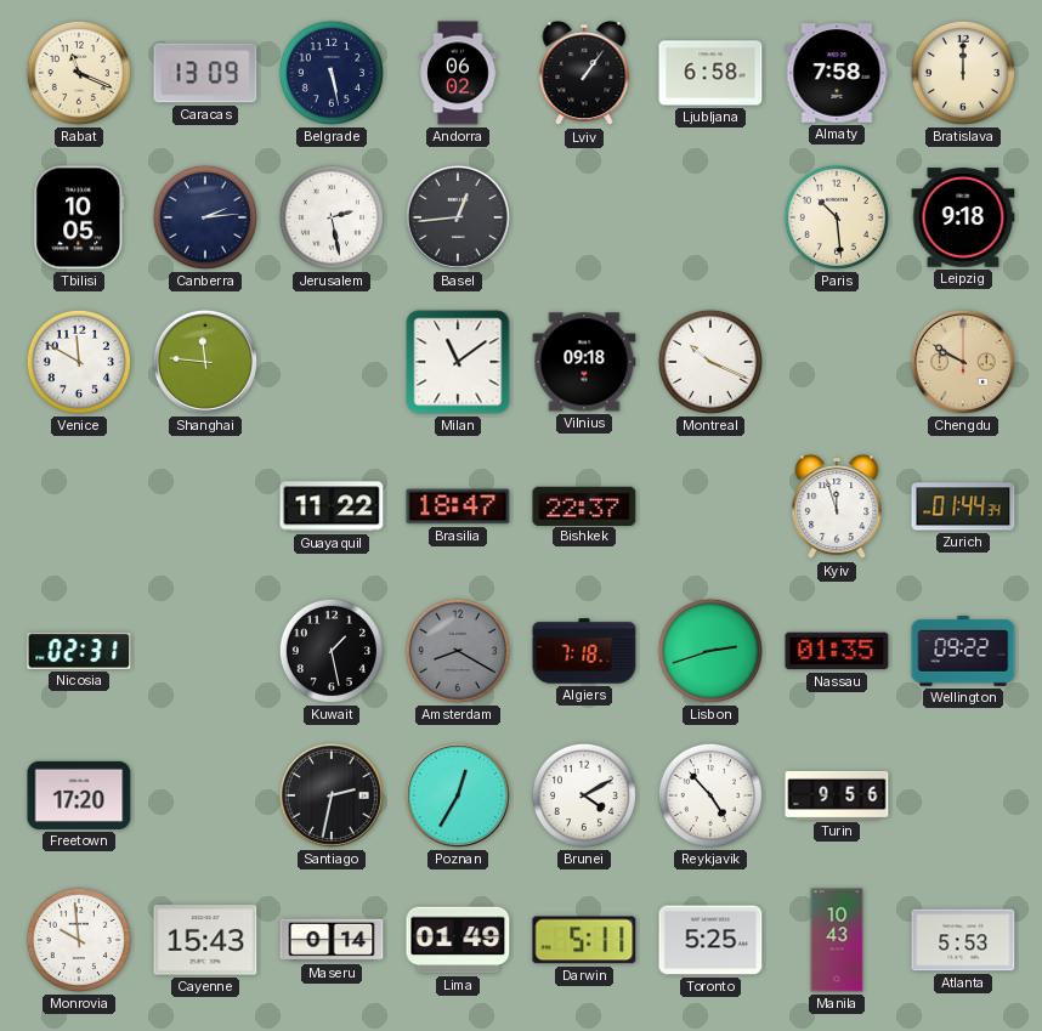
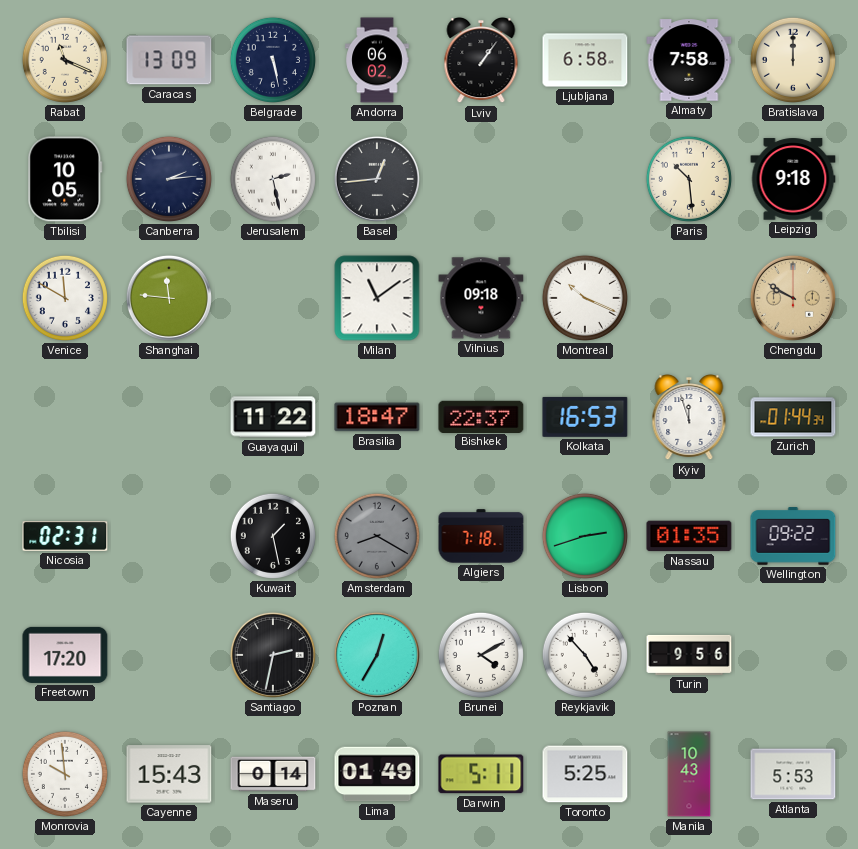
Kolkata: none -> 16:53 (585, 417)
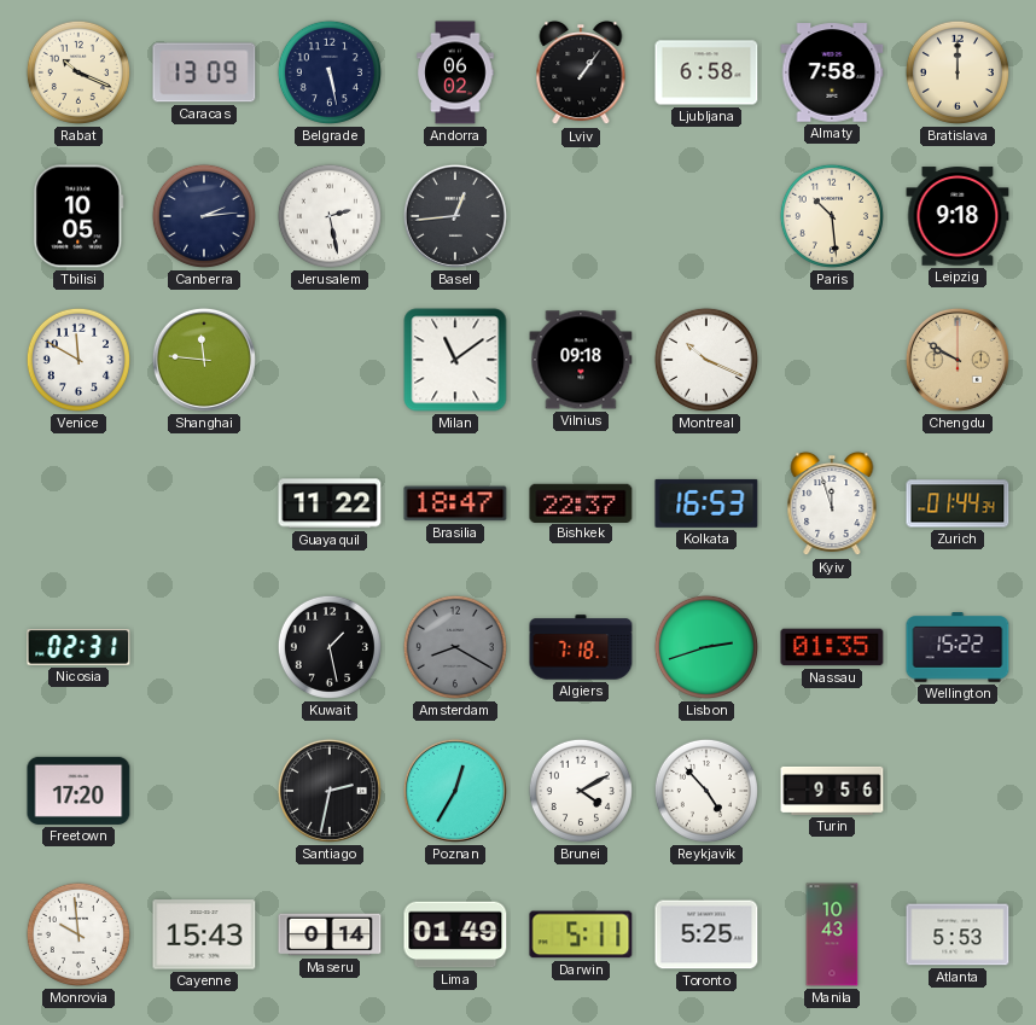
Rabat: 11:19 -> 10:19 (78, 72)
Wellington: 09:22 -> 15:22 (958, 647)
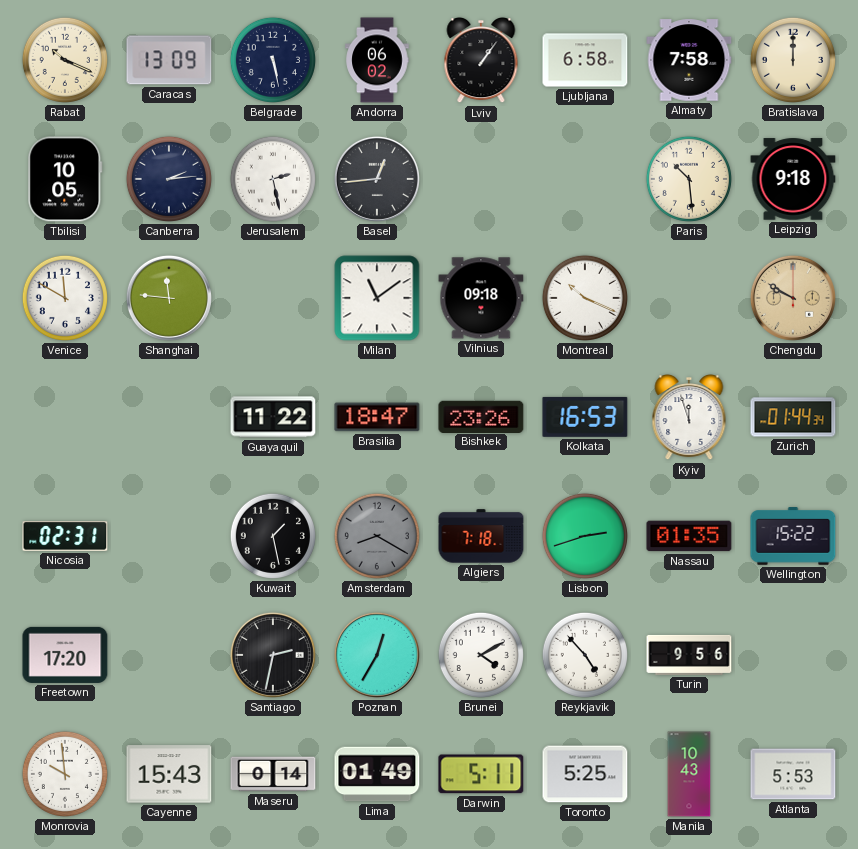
Bishkek: 22:37 -> 23:26 (481, 416)
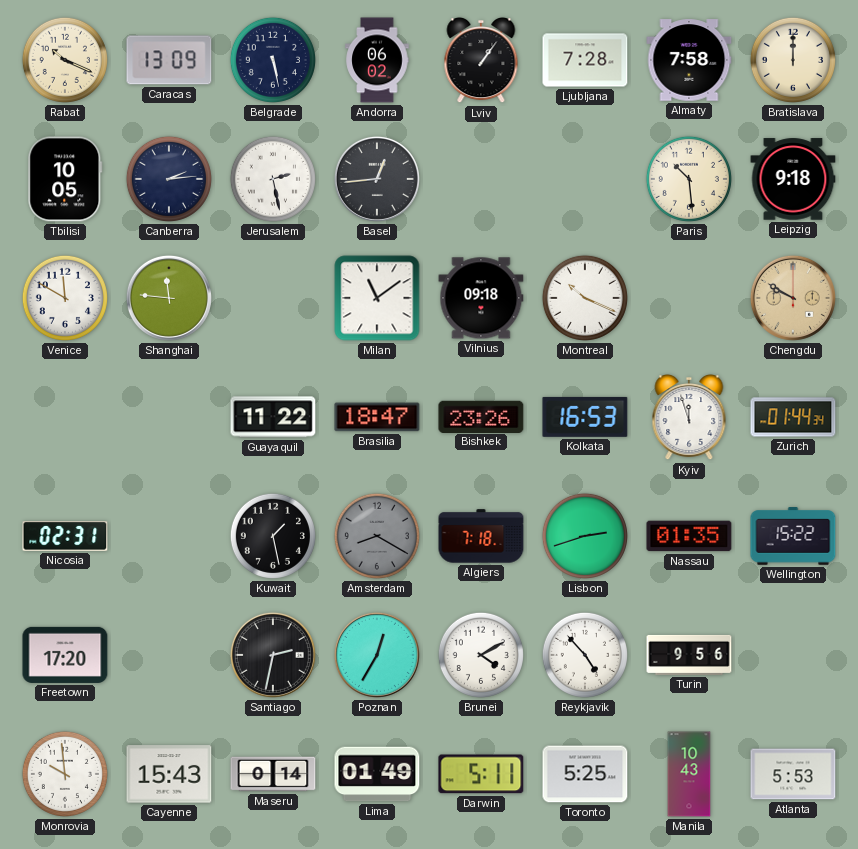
Ljubljana: 6:58 -> 7:28 (585, 60)
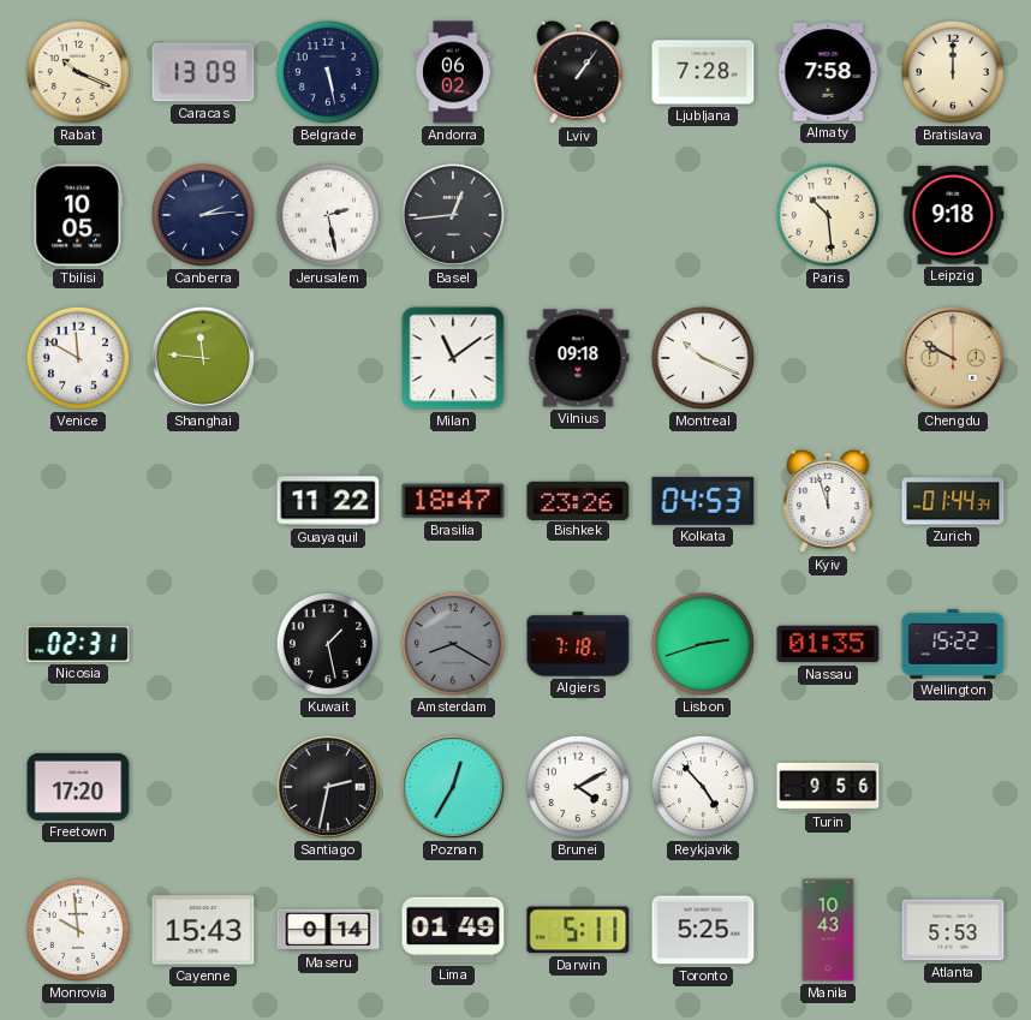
Kolkata: 16:53 -> 04:53 (703, 501)
